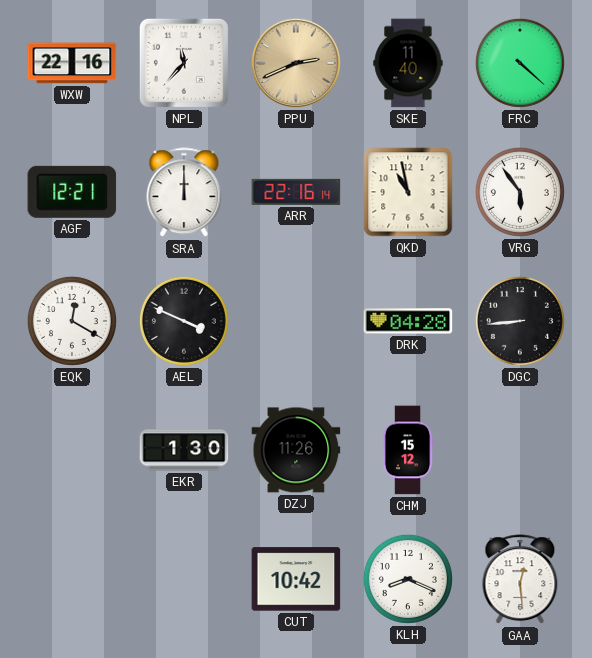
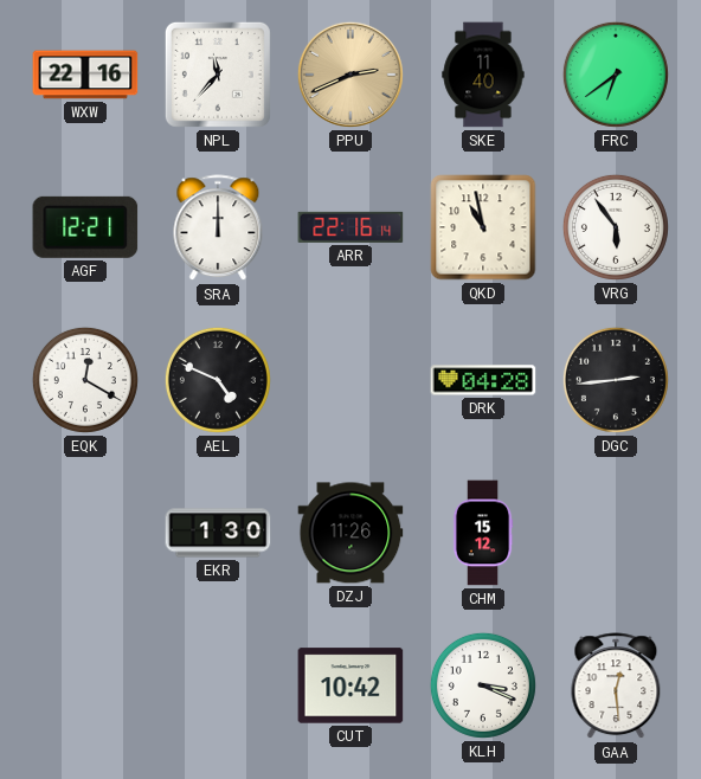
FRC: 4:22 -> 6:39 (616, 75)
AEL: 3:49 -> 4:49 (218, 380)
DGC: 8:44 -> 2:44 (616, 380)
KLH: 8:19 -> 3:19 (483, 685)
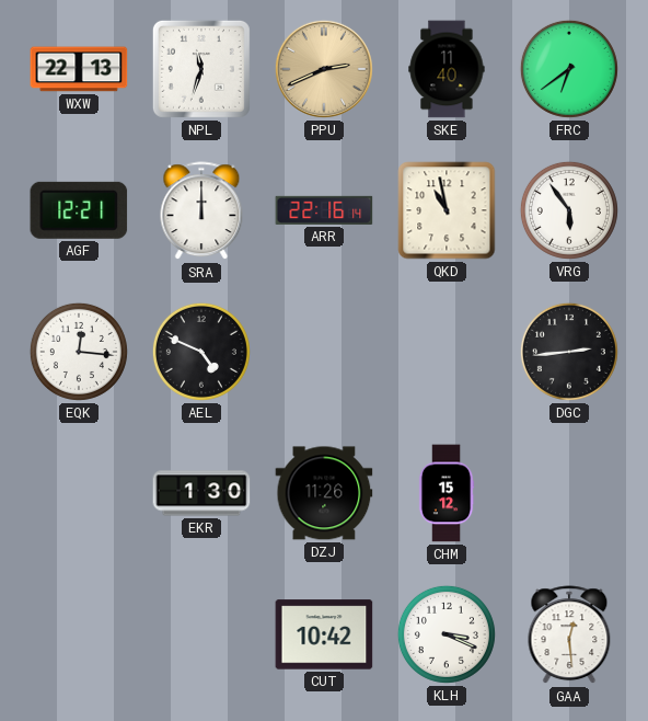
WXW: 22:16 -> 22:13 (79, 69)
NPL: 11:37 -> 11:33 (201, 69)
EQK: 12:20 -> 12:16 (79, 352)
DRK: 04:28 -> none (483, 380)
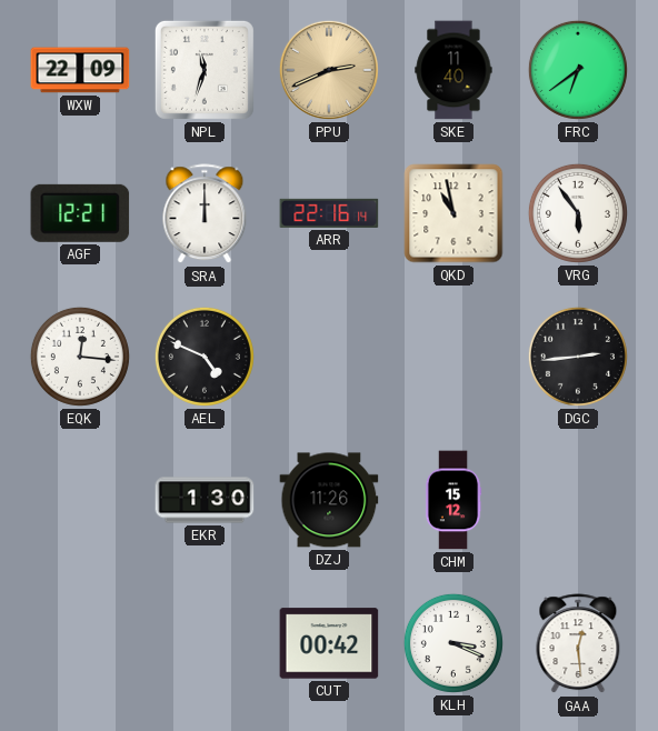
WXW: 22:13 -> 22:09 (80, 70)
CUT: 10:42 -> 00:42 (329, 643)
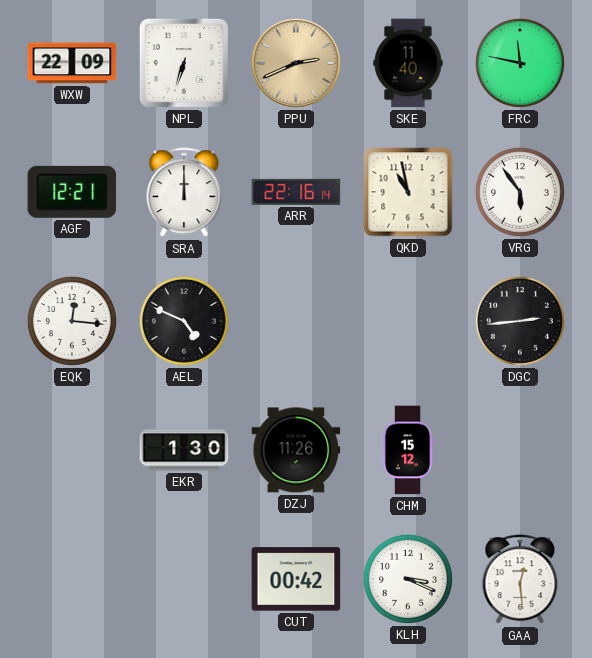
NPL: 11:33 -> 6:33 (184, 63)
FRC: 6:39 -> 11:47 (520, 63)
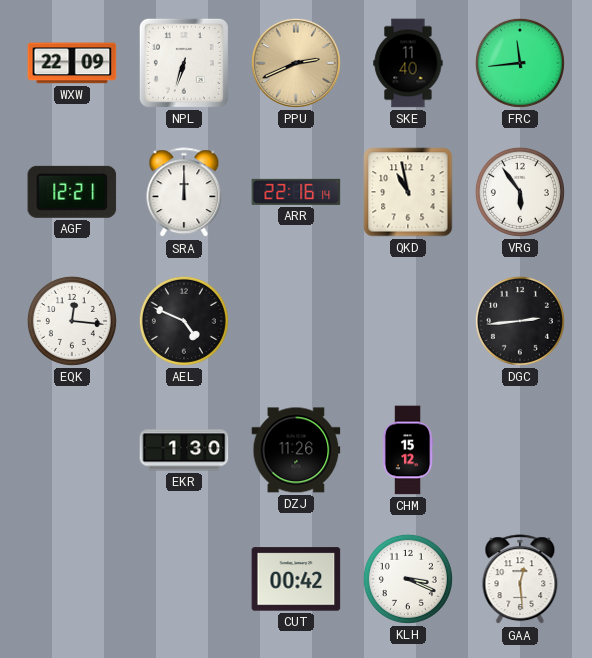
FRC: 11:47 -> 11:44 (520, 63)
